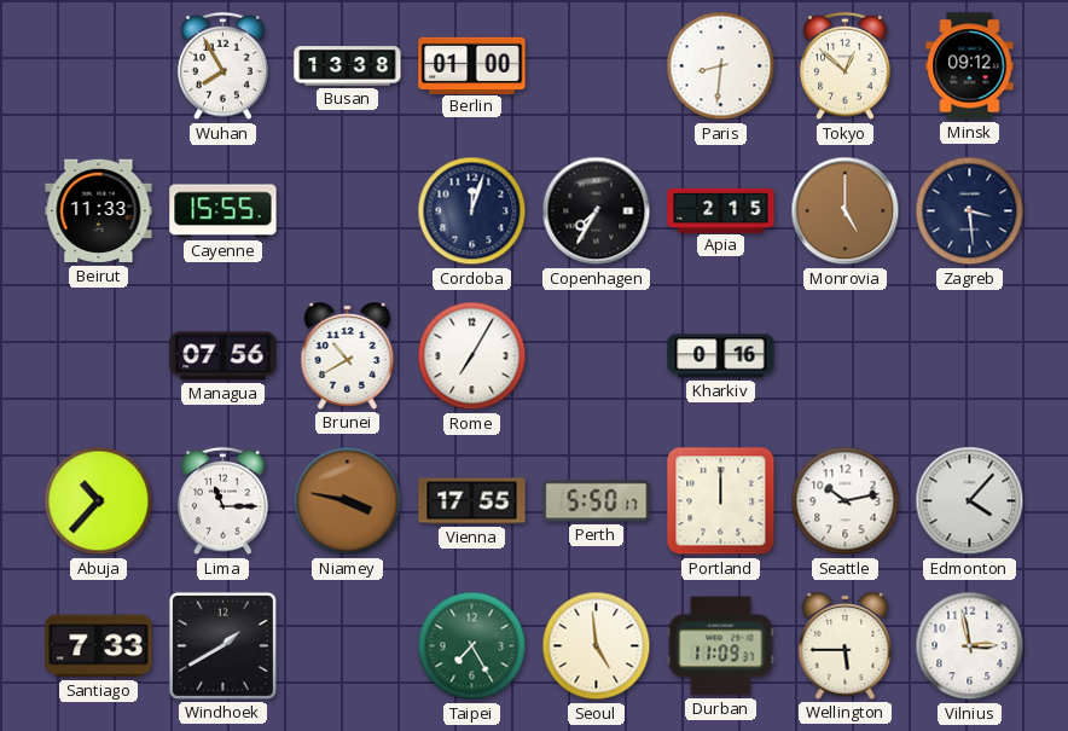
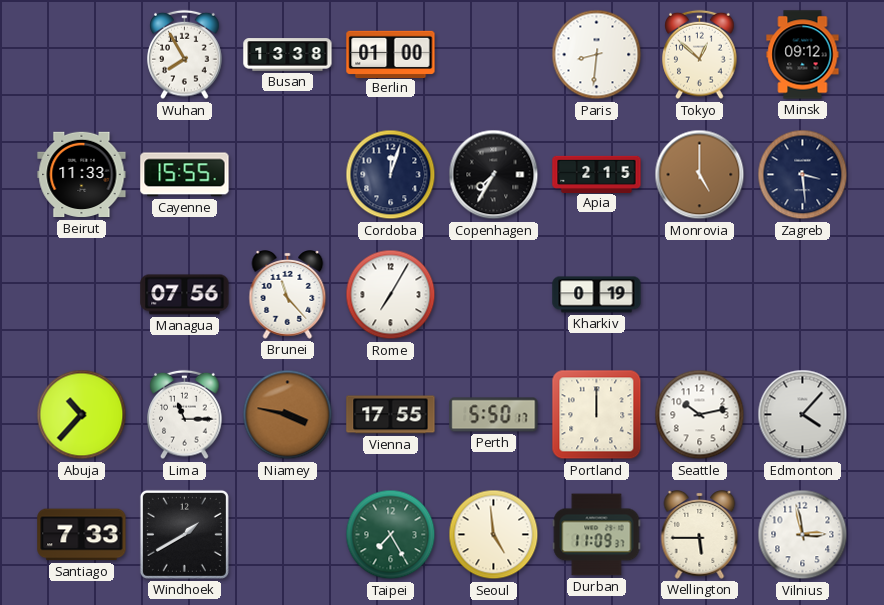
Brunei: 10:40 -> 11:23 (288, 295)
Kharkiv: 0:16 -> 0:19 (597, 295)
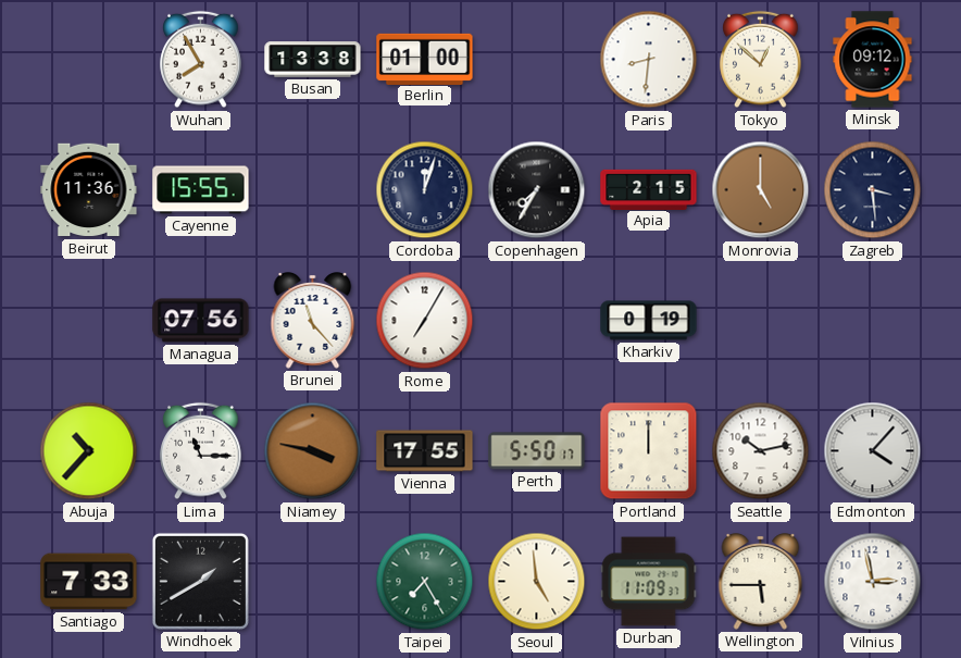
Beirut: 11:33 -> 11:36 (89, 190)
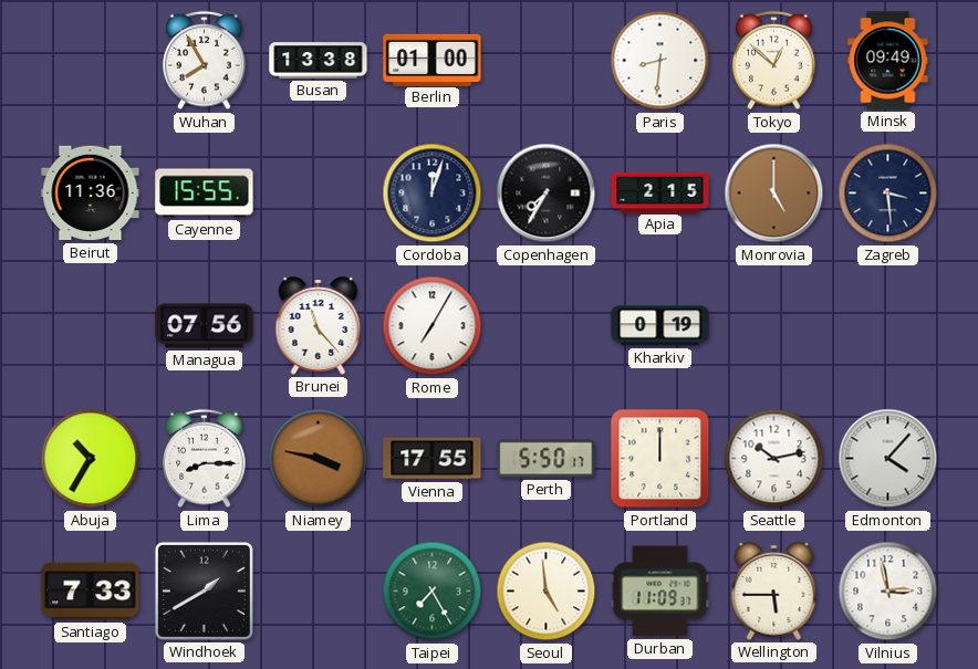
Minsk: 09:12 -> 09:49 (888, 61)
Abuja: 10:37 -> 10:35 (91, 459)
Lima: 11:15 -> 8:15 (205, 459)
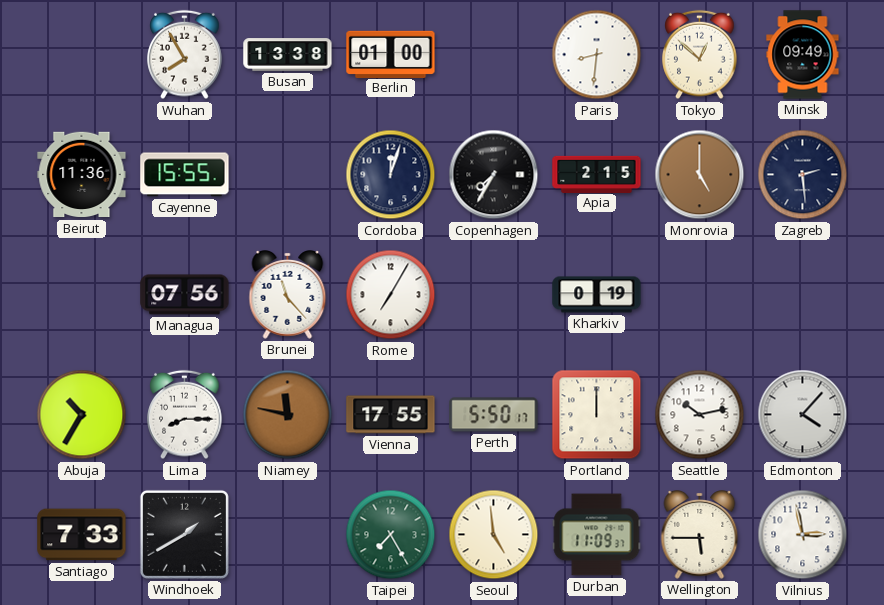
Zagreb: 3:29 -> 2:29 (803, 175)
Niamey: 3:47 -> 11:47 (288, 415)
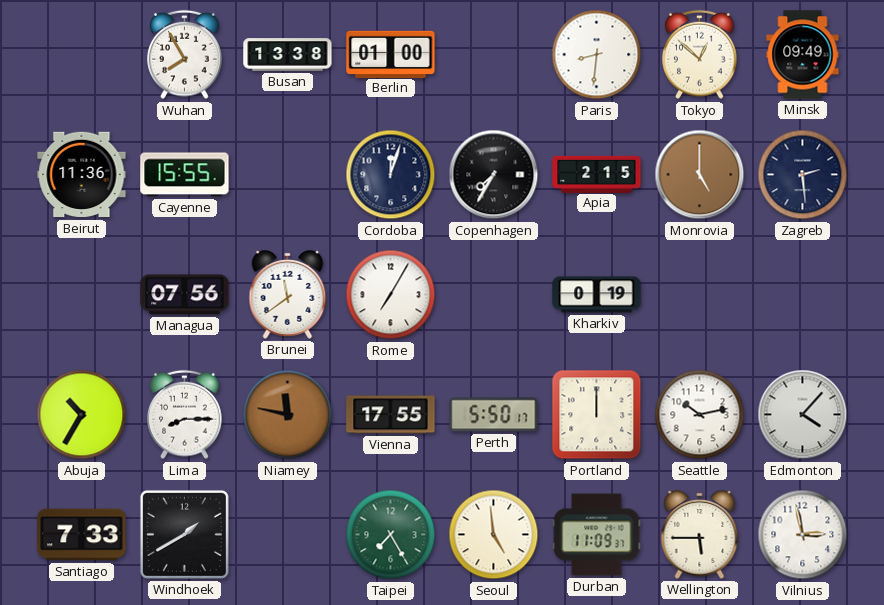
Brunei: 11:23 -> 11:39 (288, 295)
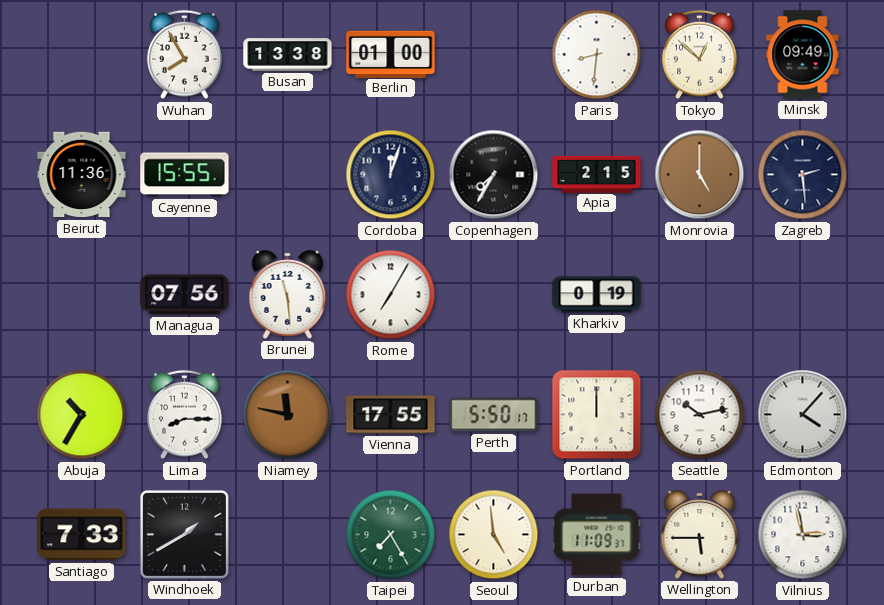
Brunei: 11:39 -> 11:29 (288, 295)
